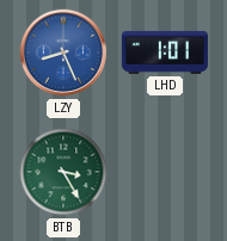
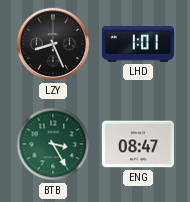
LZY dial: blue -> black (53, 44)
ENG: none -> 08:47 (138, 144)
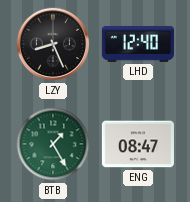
LHD: 1:01 -> 12:40 (138, 44)
BTB: 3:25 -> 1:25 (53, 144)
